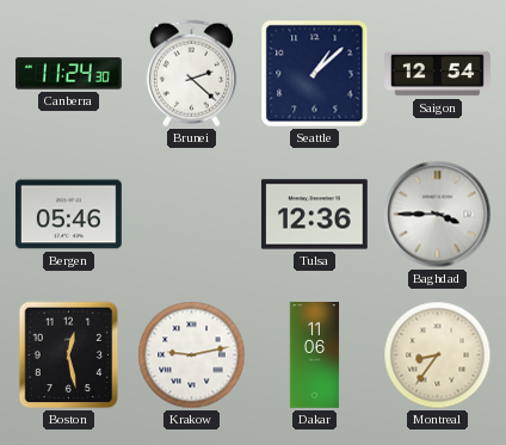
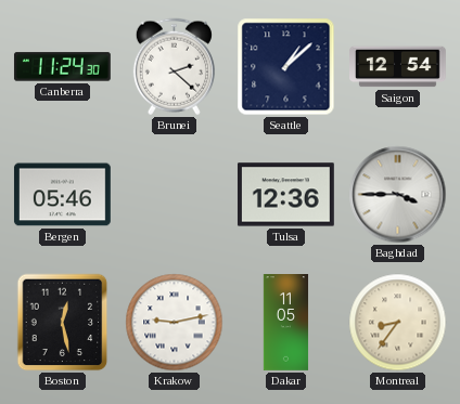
Dakar: 11:06 -> 11:05 (286, 323)
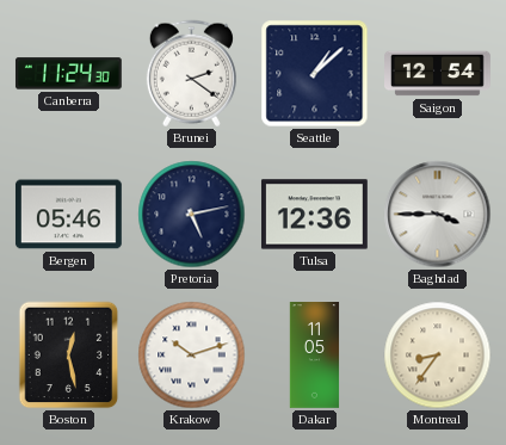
Brunei: 2:22 -> 2:21 (191, 74)
Pretoria: none -> 5:13 (192, 215)
Krakow: 9:13 -> 10:12 (192, 356)
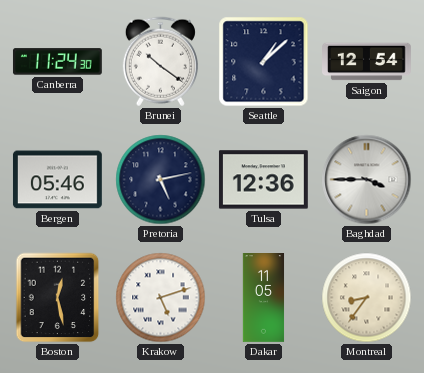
Brunei: 2:21 -> 10:21 (160, 62)
Krakow: 10:12 -> 5:12 (161, 298)
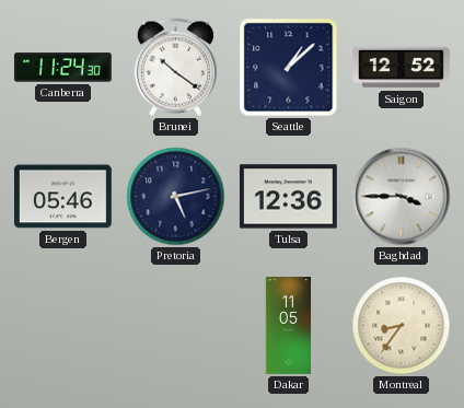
Saigon: 12:54 -> 12:52 (402, 68)
Boston: 12:28 -> none (58, 298)
Krakow: 5:12 -> none (161, 298)
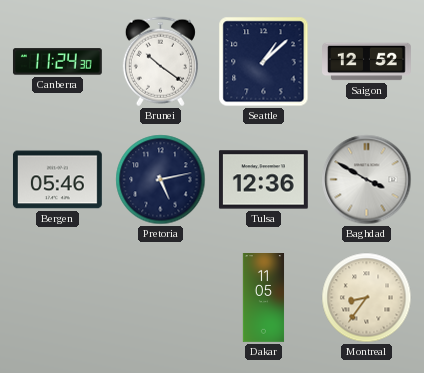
Baghdad: 3:45 -> 3:50 (367, 180)
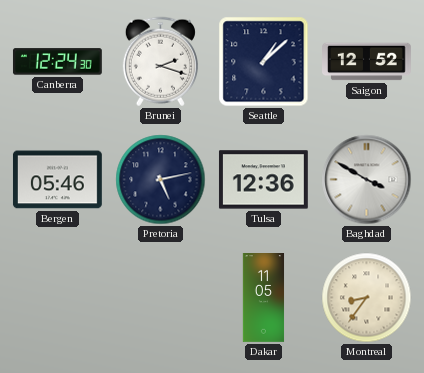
Canberra: 11:24 -> 12:24 (57, 62)
Brunei: 10:21 -> 2:18 (160, 62)
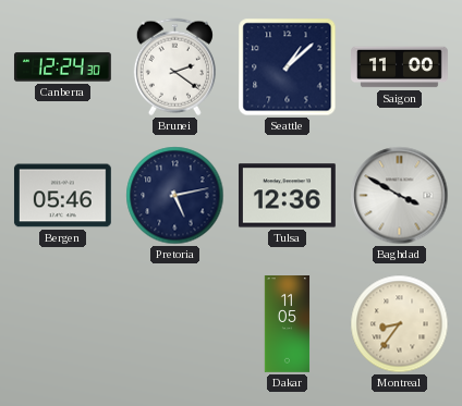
Brunei: 2:18 -> 2:21 (174, 67)
Saigon: 12:52 -> 11:00 (400, 67)
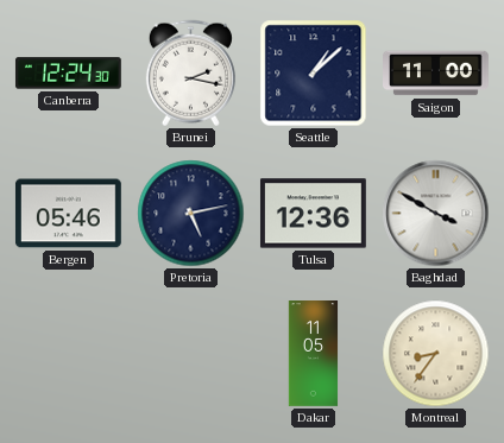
Brunei: 2:21 -> 2:17 (190, 74)
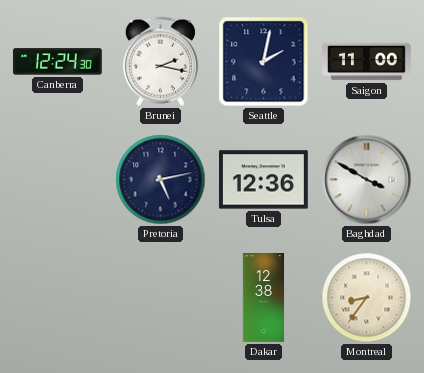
Seattle: 1:08 -> 2:02 (264, 62)
Bergen: 05:46 -> none (68, 214)
Dakar: 11:05 -> 12:38 (264, 298)
